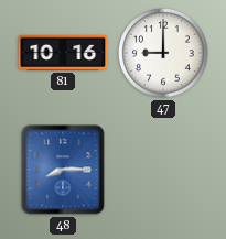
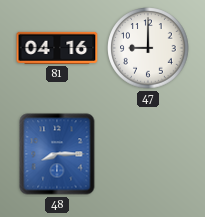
81: 10:16 -> 04:16 (57, 48)
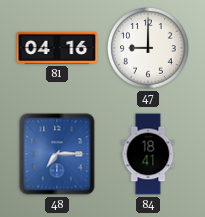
48: 8:15 -> 7:15 (57, 154)
84: none -> 18:41 (148, 154)
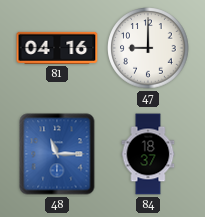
48: 7:15 -> 11:15 (57, 154)
84: 18:41 -> 18:37 (148, 154)
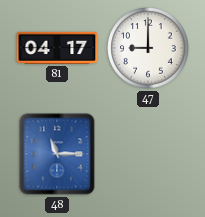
81: 04:16 -> 04:17 (57, 48)
84: 18:37 -> none (148, 154)
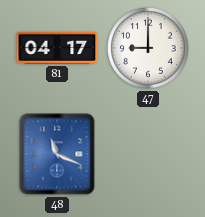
48: 11:15 -> 11:19 (57, 154)
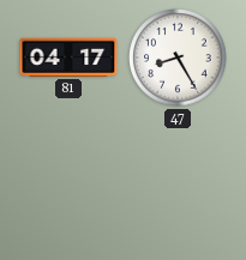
47: 9:00 -> 8:25 (178, 58)
48: 11:19 -> none (57, 154)
